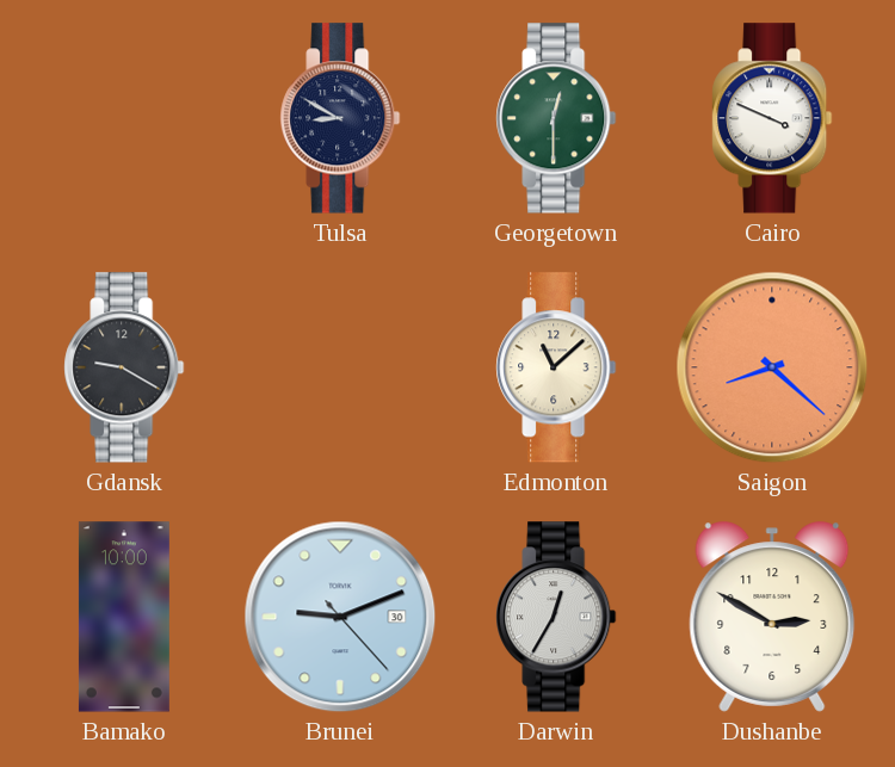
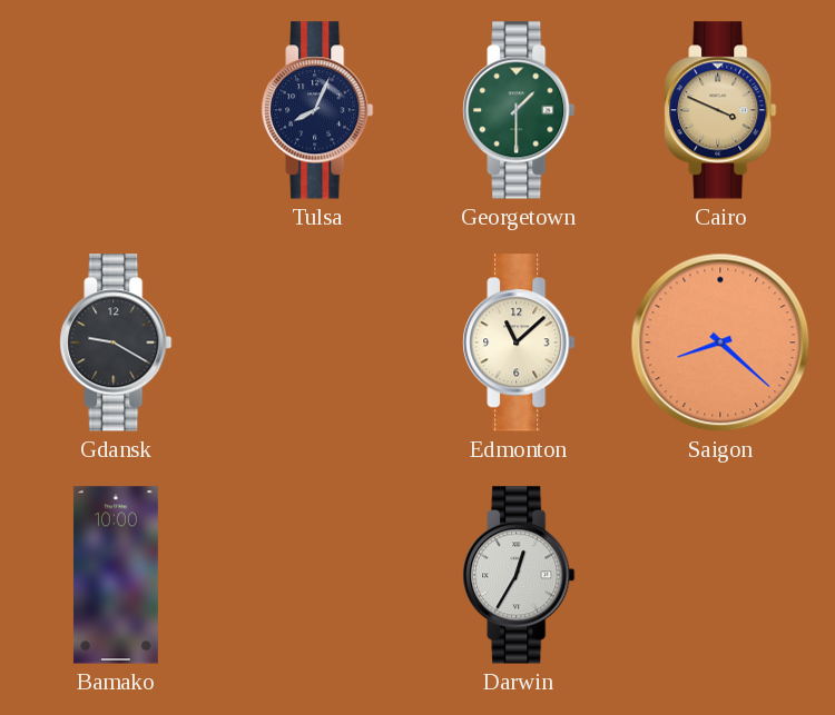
Tulsa: 8:50 -> 8:04 (317, 110)
Georgetown: 12:30 -> 1:30 (519, 110)
Cairo dial: white -> champagne (720, 110)
Brunei: 9:11 -> none (340, 617)
Dushanbe: 2:50 -> none (772, 617)
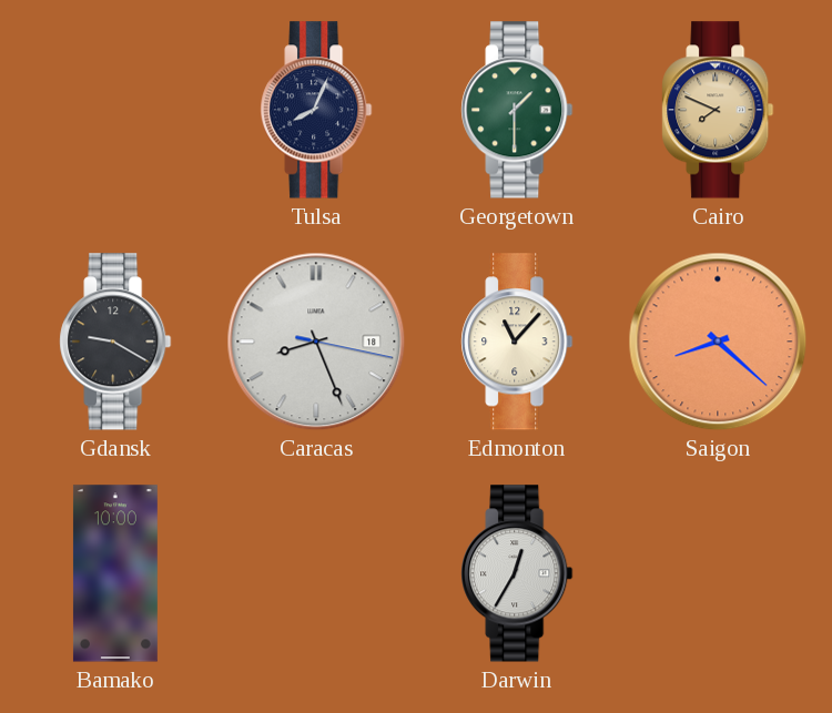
Cairo: 3:49 -> 7:49 (718, 110)
Caracas: none -> 8:26 (316, 342)
Edmonton: 11:08 -> 11:07 (517, 342)
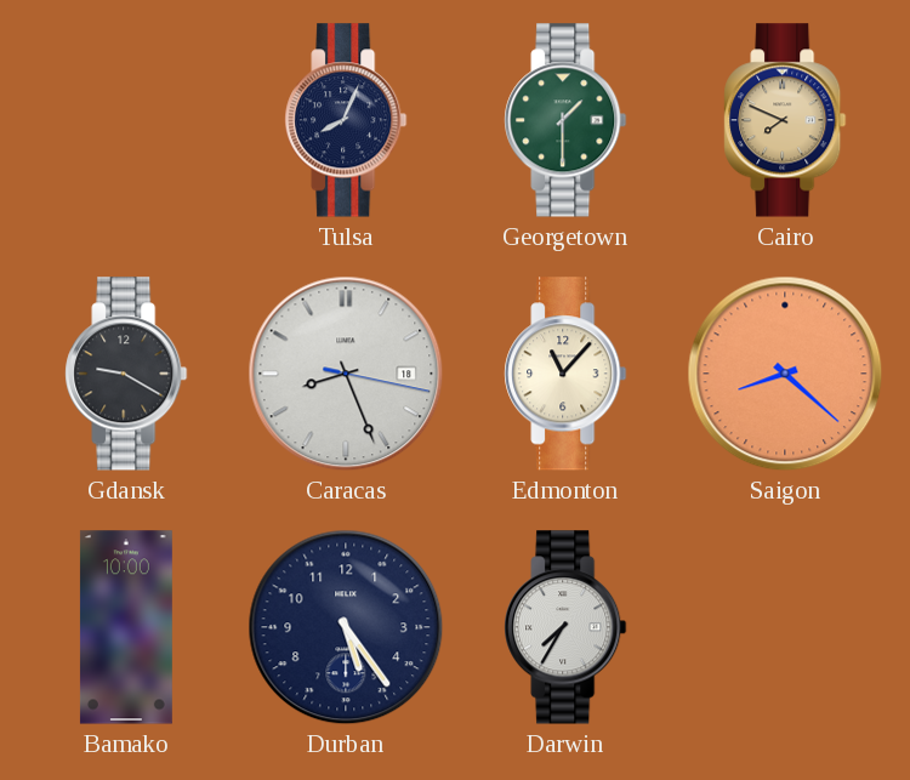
Durban: none -> 5:24 (346, 627)
Darwin: 12:35 -> 7:35 (565, 627)
